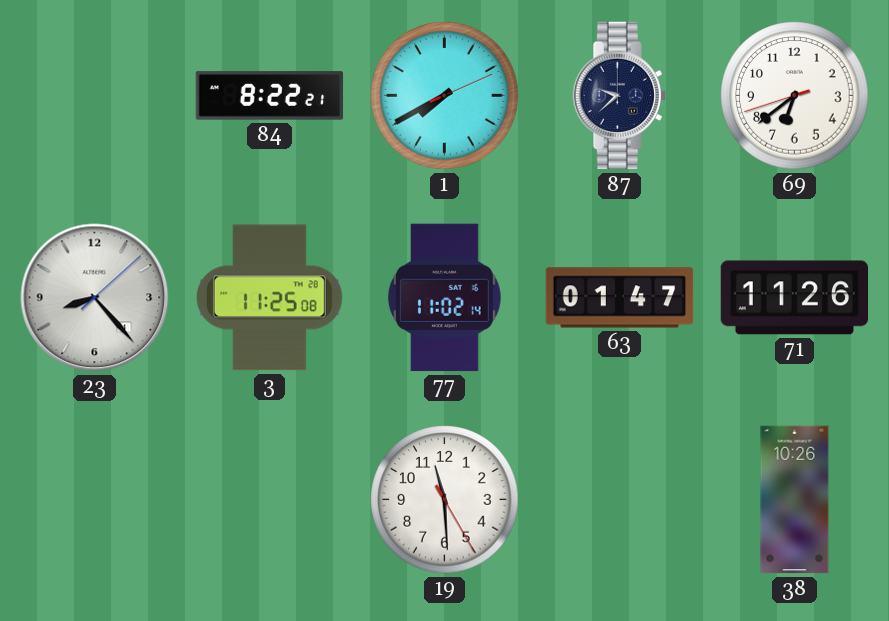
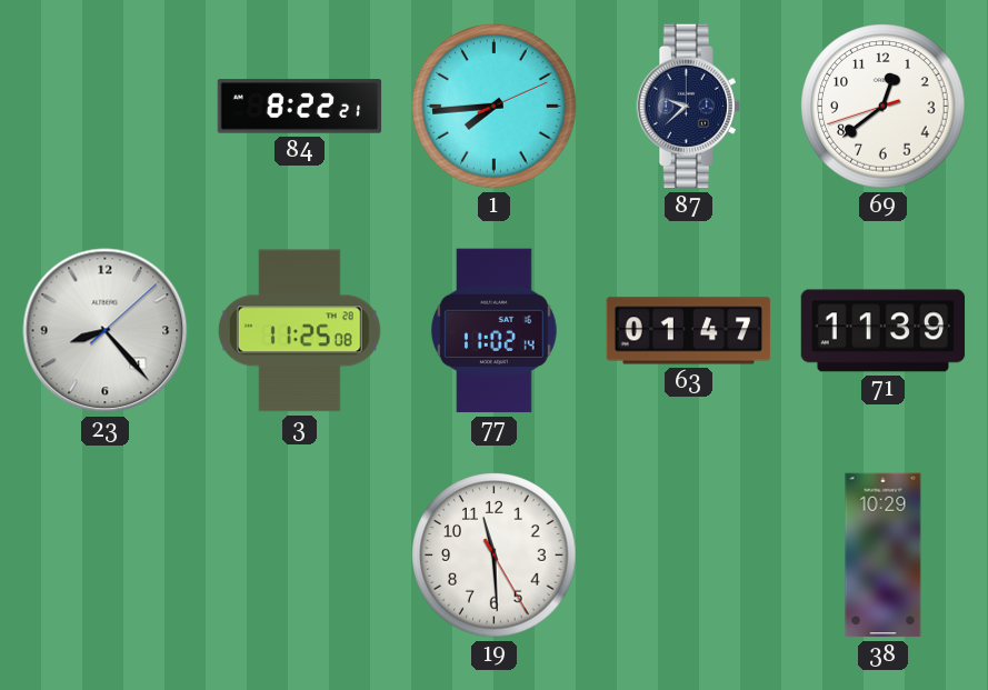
1: 7:40 -> 7:44 (495, 107)
69: 6:38 -> 12:38 (884, 107)
71: 11:26 -> 11:39 (884, 331)
38: 10:26 -> 10:29 (884, 556)
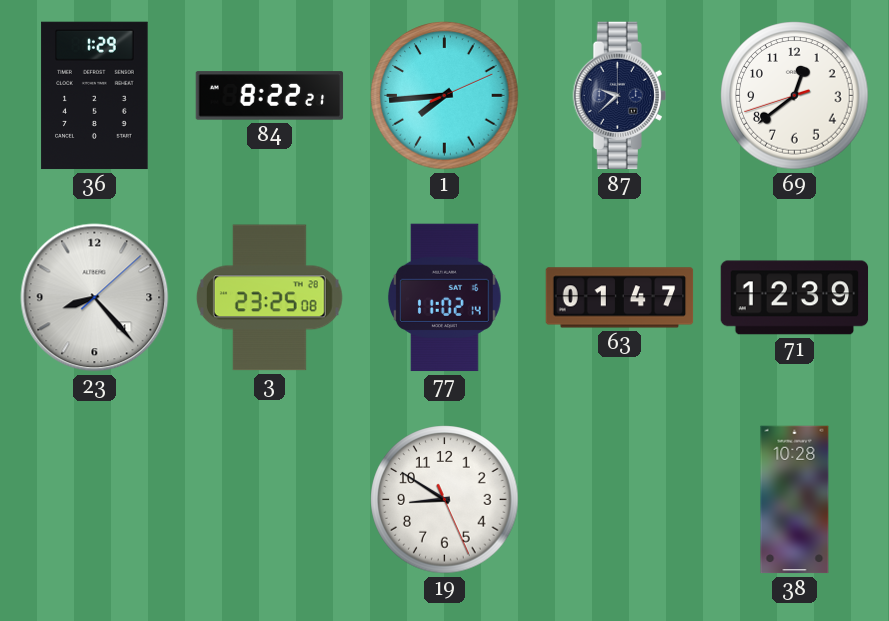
36: none -> 1:29 (95, 96)
3: 11:25 -> 23:25 (269, 298)
71: 11:39 -> 12:39 (795, 298)
19: 11:29 -> 8:50 (445, 500)
38: 10:29 -> 10:28 (795, 500)
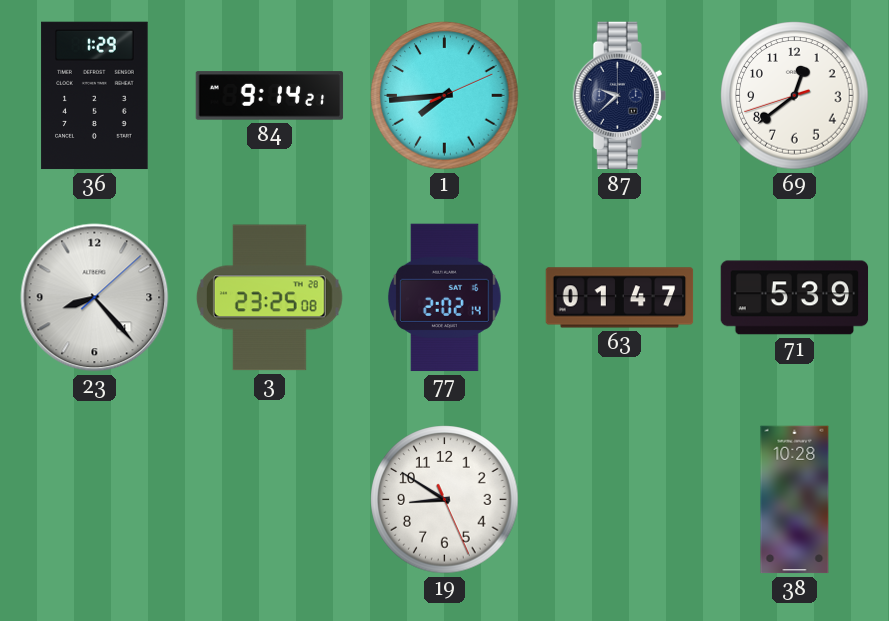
84: 8:22 -> 9:14 (270, 96)
77: 11:02 -> 2:02 (444, 298)
71: 12:39 -> 5:39 (795, 298)
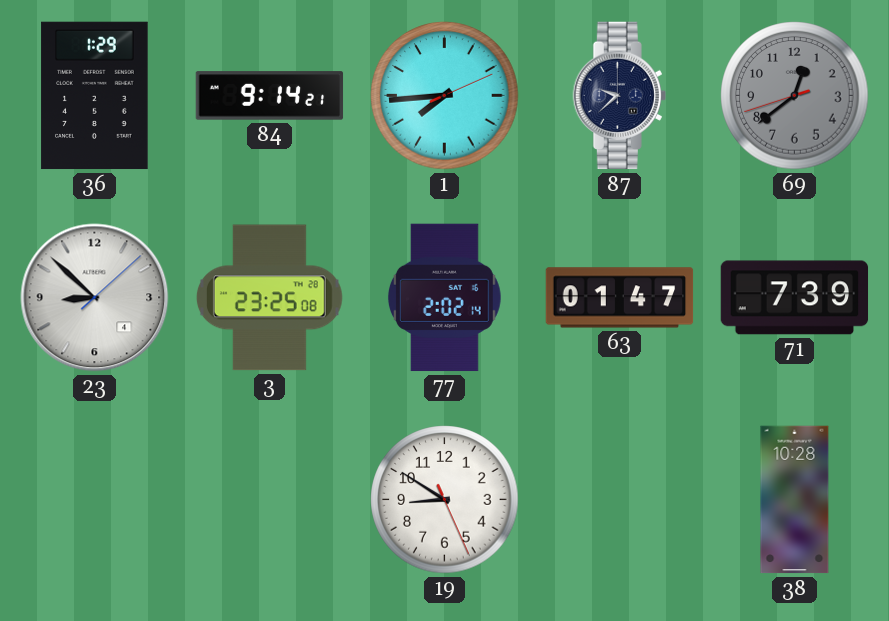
69 dial: white -> grey (795, 96)
23: 8:23 -> 8:52 (95, 298)
71: 5:39 -> 7:39 (795, 298)
